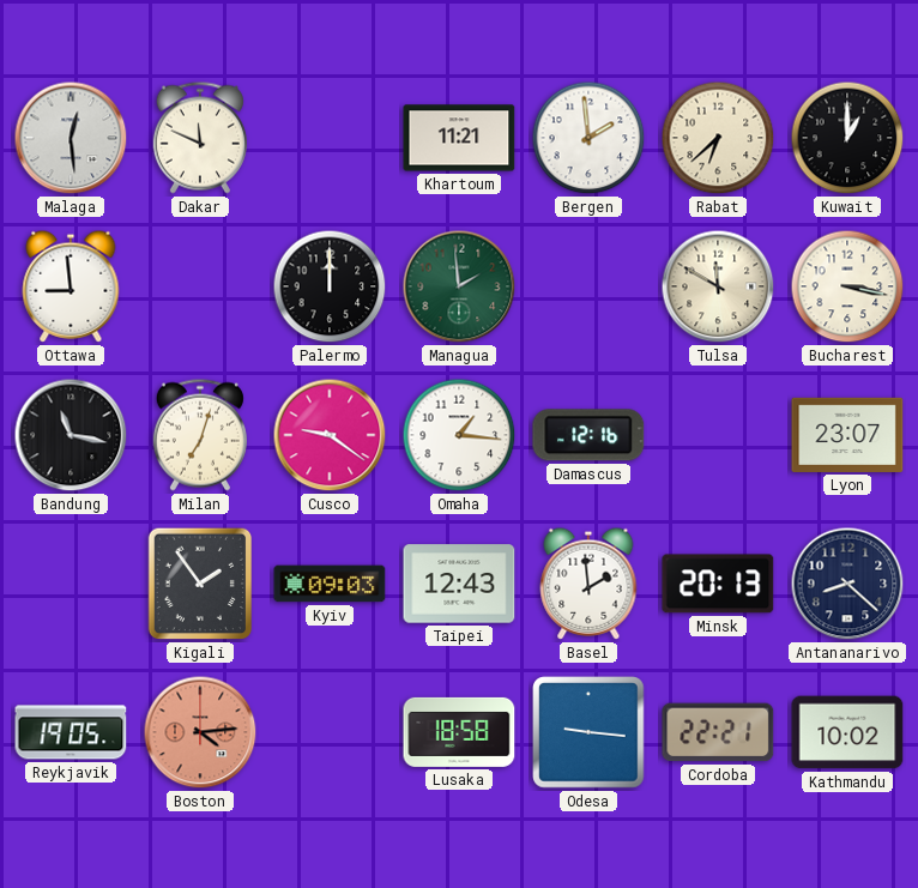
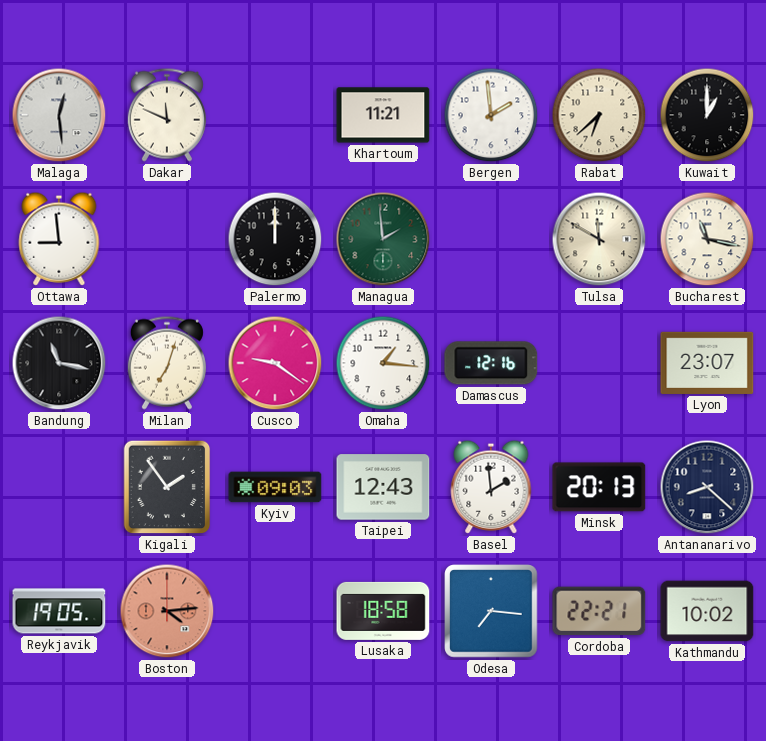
Bucharest: 3:17 -> 11:17 (707, 239)
Odesa: 9:16 -> 7:16 (491, 611)
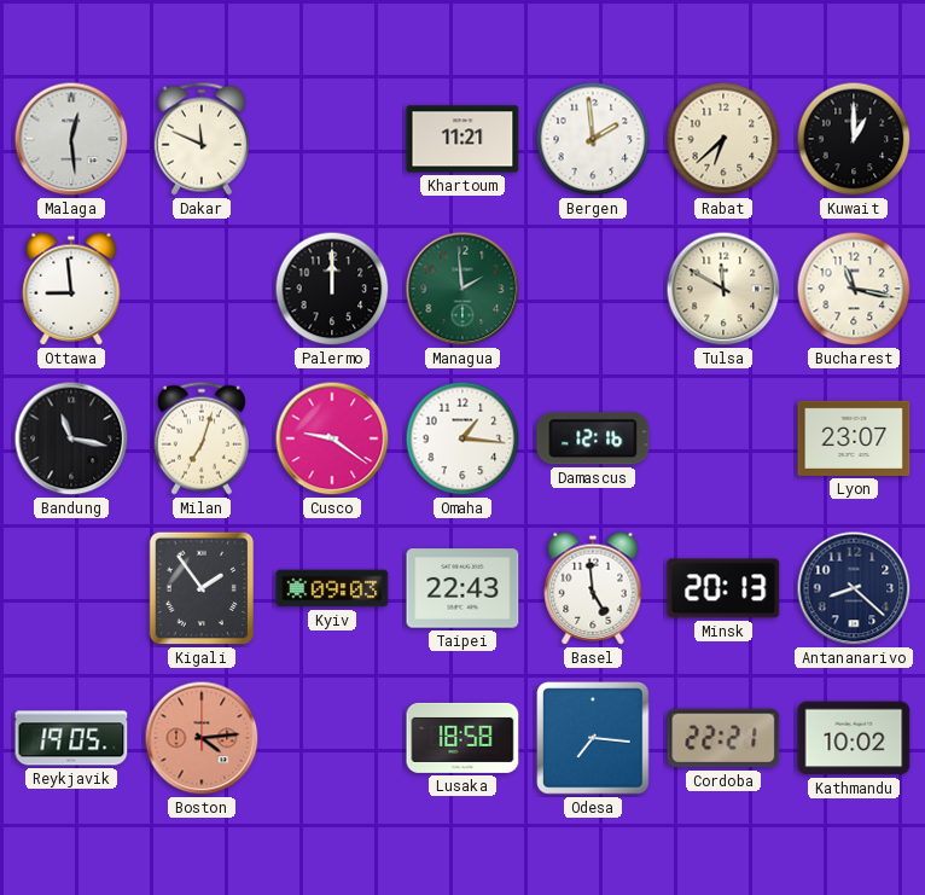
Taipei: 12:43 -> 22:43 (463, 588)
Basel: 1:59 -> 4:59 (593, 588)
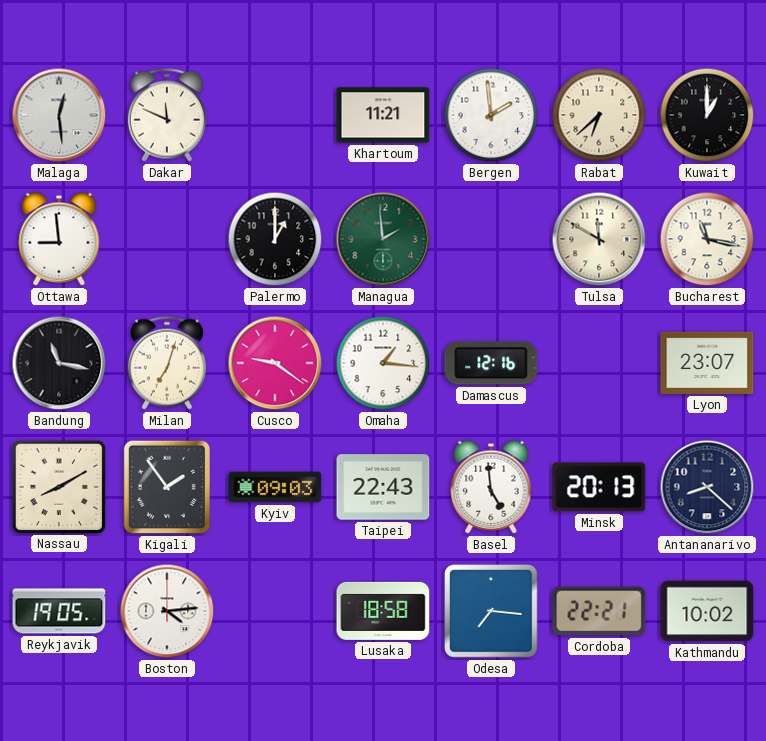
Palermo: 12:00 -> 1:00 (275, 239)
Nassau: none -> 8:10 (58, 486)
Boston dial: salmon -> white (167, 611)
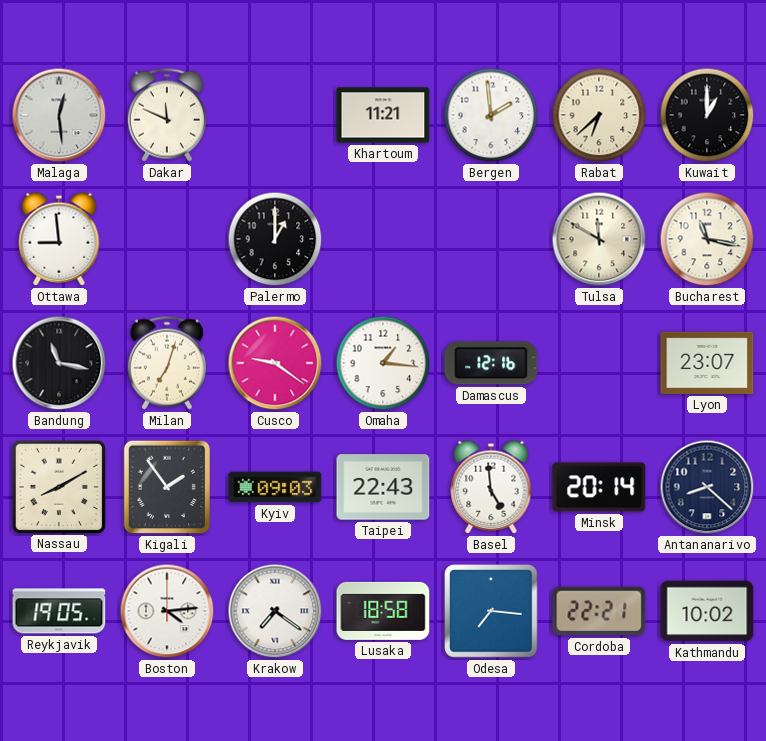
Managua: 1:59 -> none (383, 239)
Minsk: 20:13 -> 20:14 (599, 487)
Krakow: none -> 7:21 (275, 611)
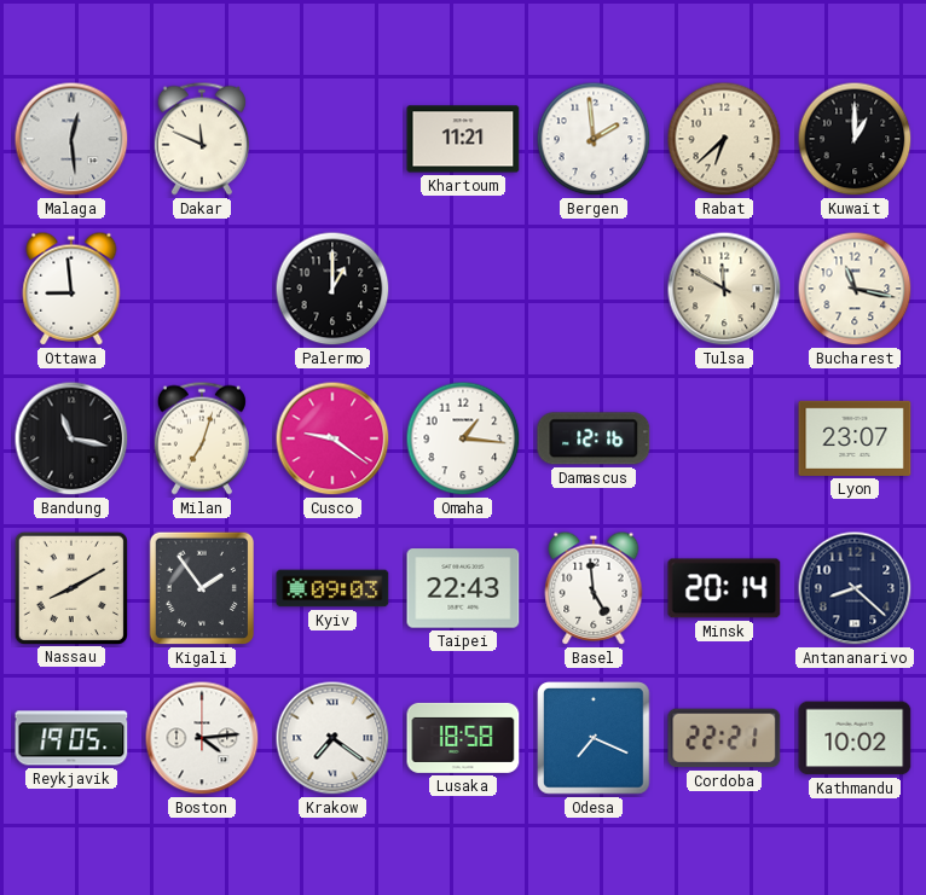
Odesa: 7:16 -> 7:19 (594, 738)
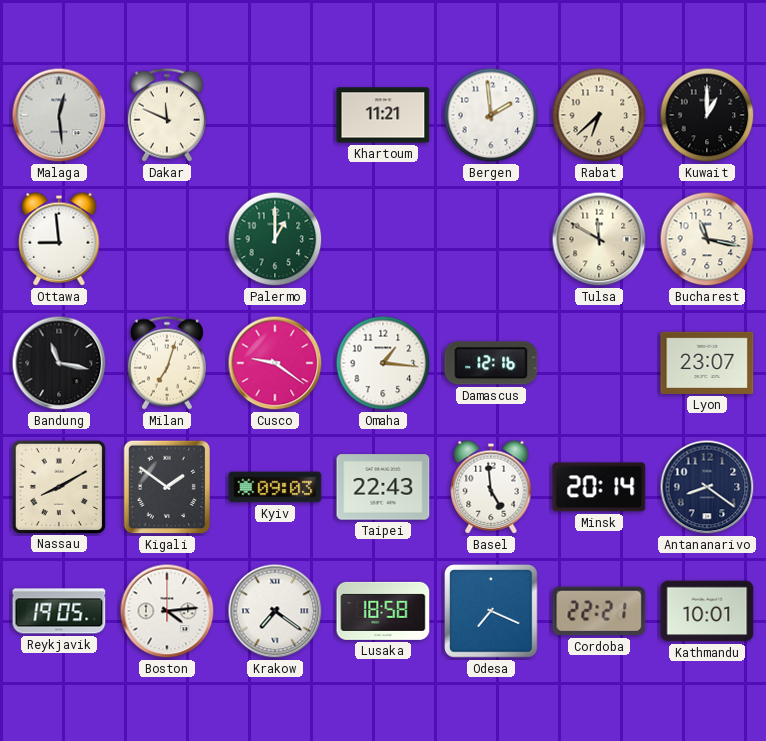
Palermo dial: black -> green (275, 239)
Kigali: 1:54 -> 1:51 (167, 487)
Antananarivo: 8:22 -> 8:21 (707, 487)
Kathmandu: 10:02 -> 10:01 (707, 611)
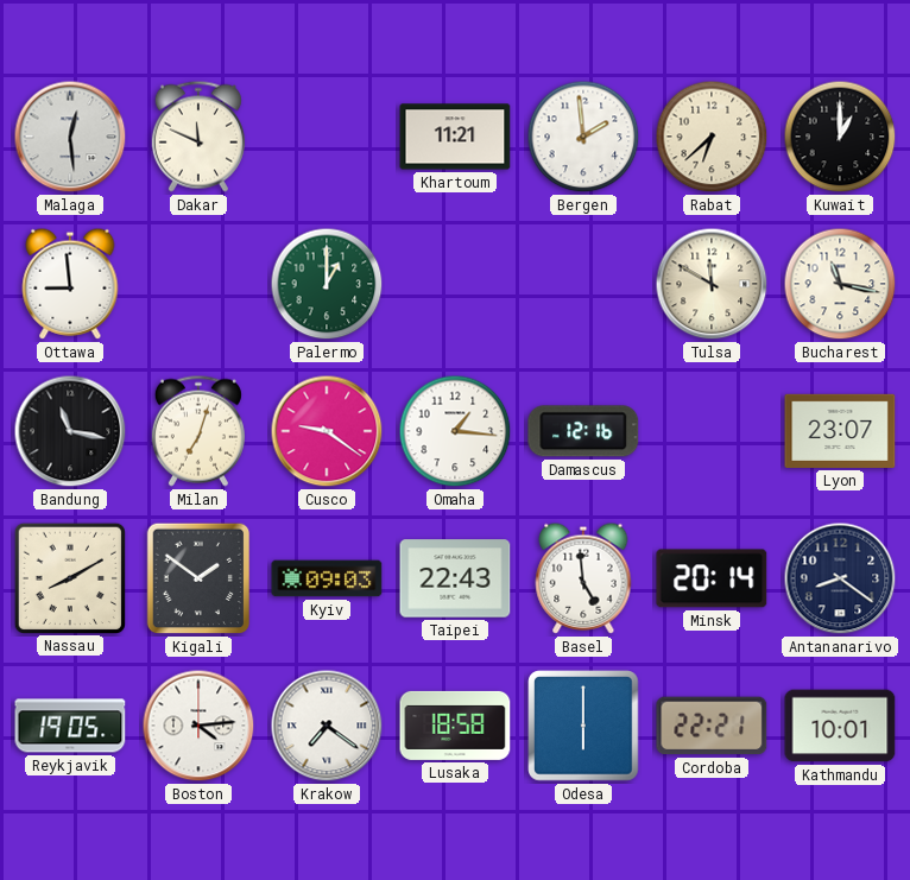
Odesa: 7:19 -> 6:00 (583, 726)
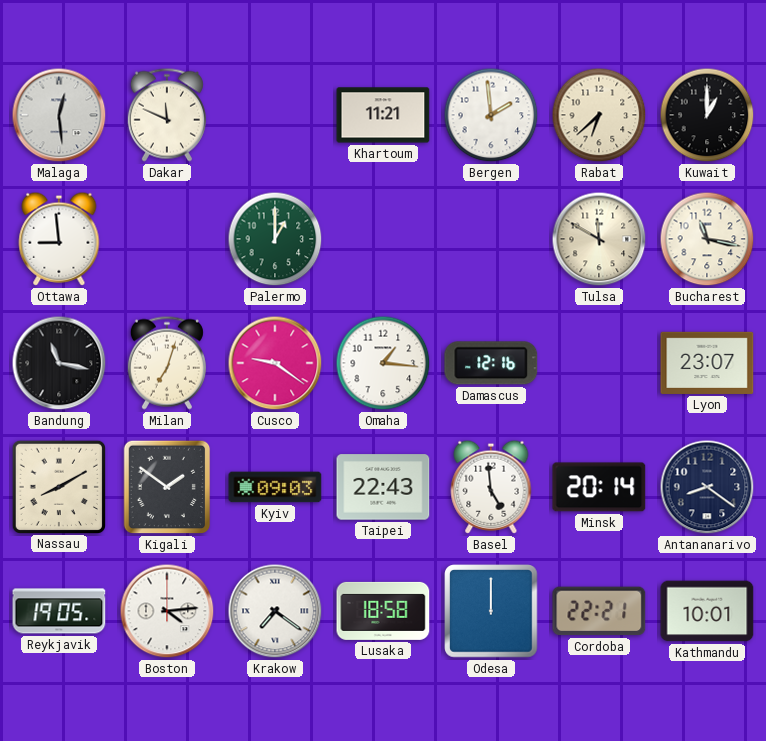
Odesa: 6:00 -> 12:00 (491, 611)
